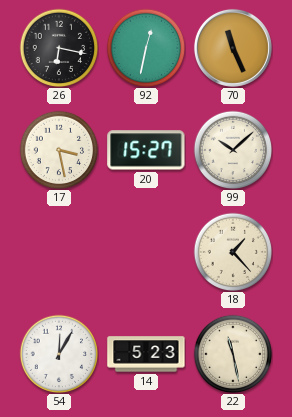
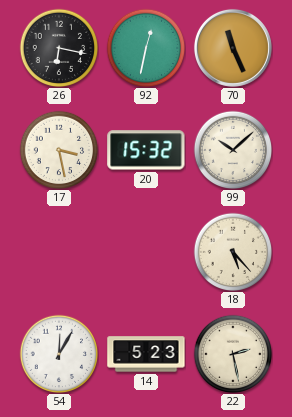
20: 15:27 -> 15:32 (146, 150)
18: 1:23 -> 5:23 (233, 252)
22: 11:28 -> 2:28 (233, 354)
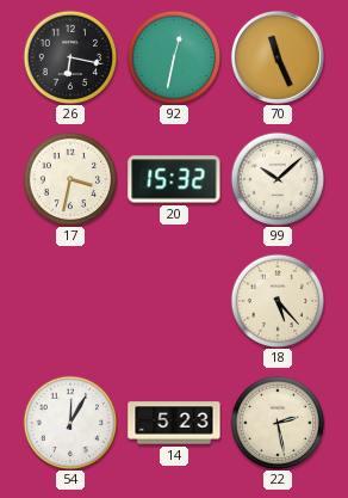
17: 3:28 -> 3:32 (70, 179)
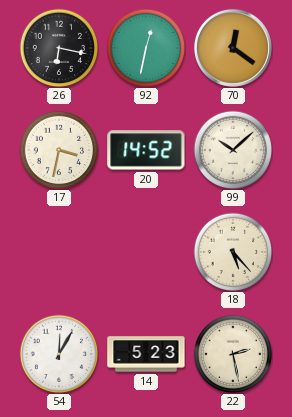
70: 11:26 -> 12:21 (233, 48)
20: 15:32 -> 14:52 (146, 150)
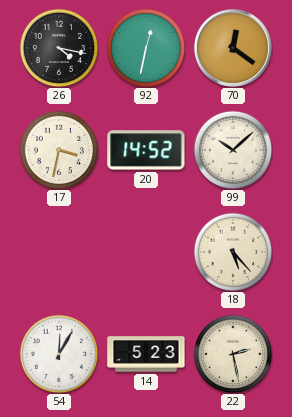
26: 6:17 -> 4:17 (59, 48)
